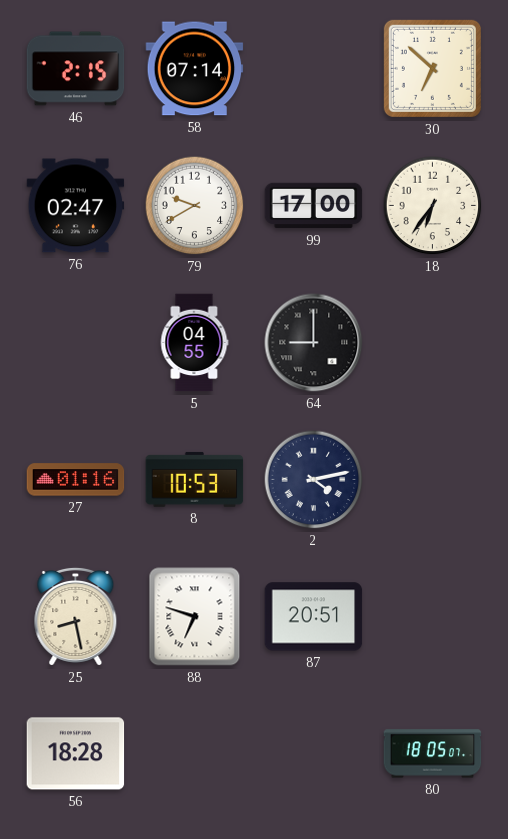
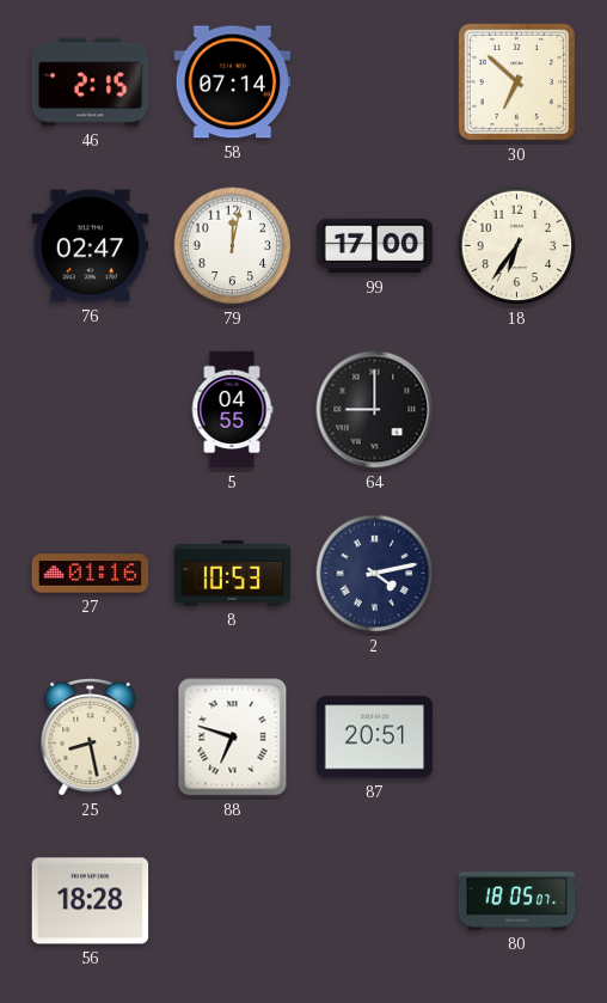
79: 9:40 -> 12:02 (233, 246)
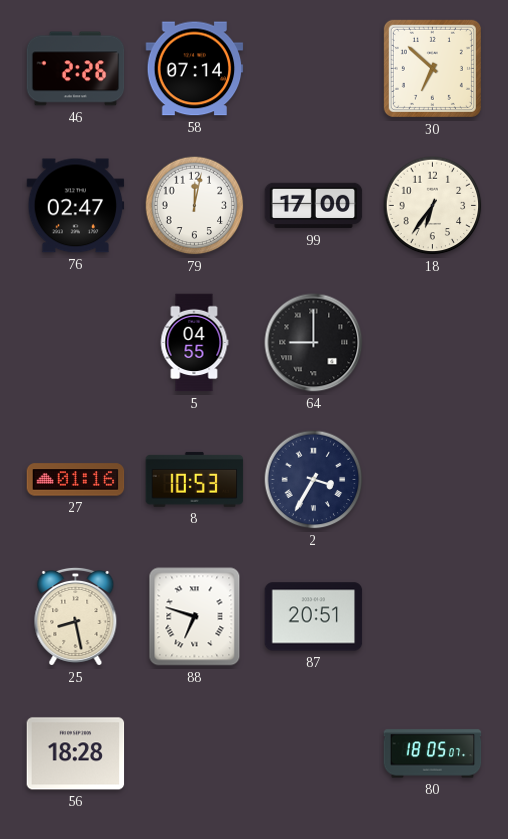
46: 2:15 -> 2:26 (76, 69)
2: 4:13 -> 3:35 (314, 480)
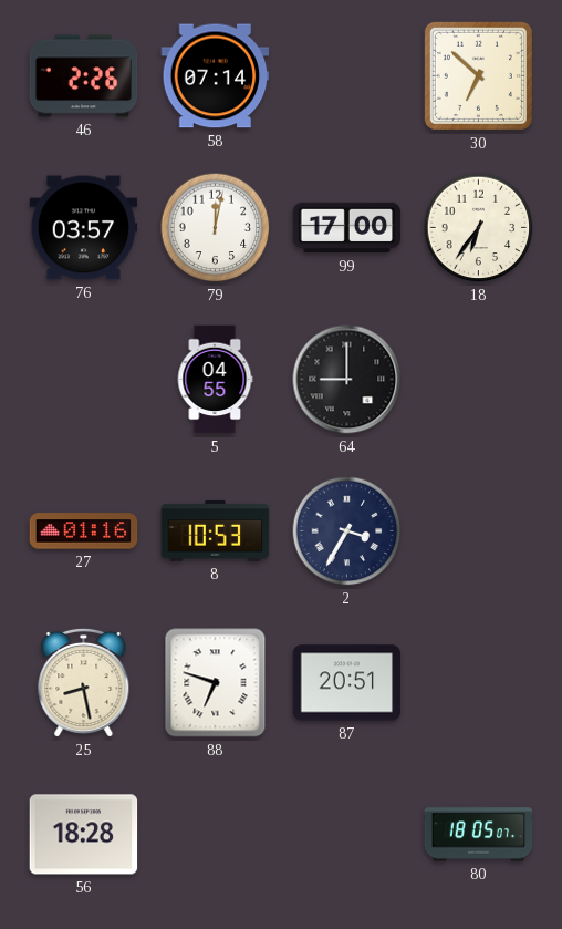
76: 02:47 -> 03:57 (84, 228)
